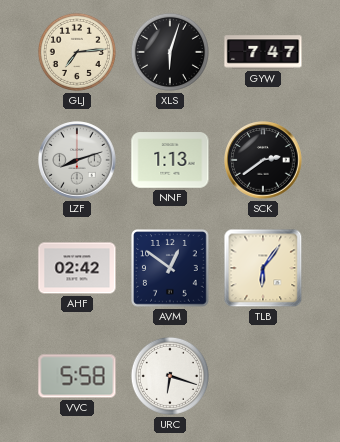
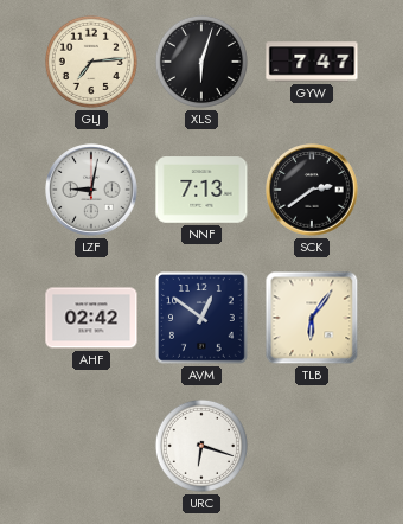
LZF: 8:12 -> 9:02 (91, 190)
NNF: 1:13 -> 7:13 (201, 190)
VVC: 5:58 -> none (77, 376)
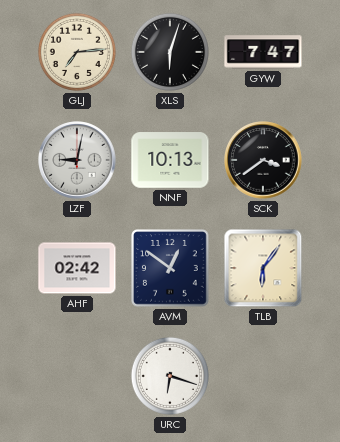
NNF: 7:13 -> 10:13 (170, 160)
SCK: 2:39 -> 3:39 (263, 160)
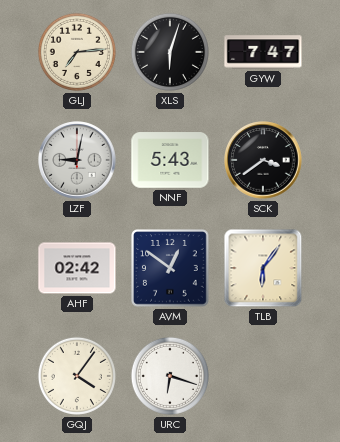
NNF: 10:13 -> 5:43 (170, 160)
GQJ: none -> 4:06 (77, 376)
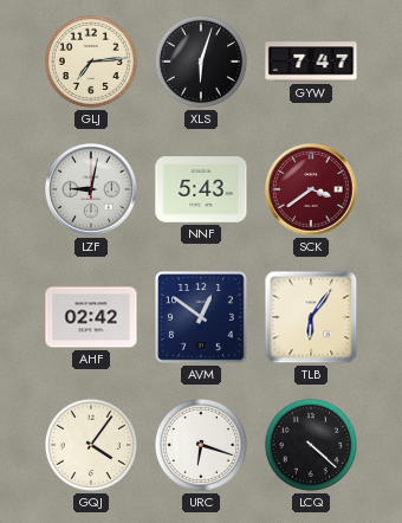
SCK dial: black -> burgundy (311, 189)
LCQ: none -> 4:22 (311, 445)
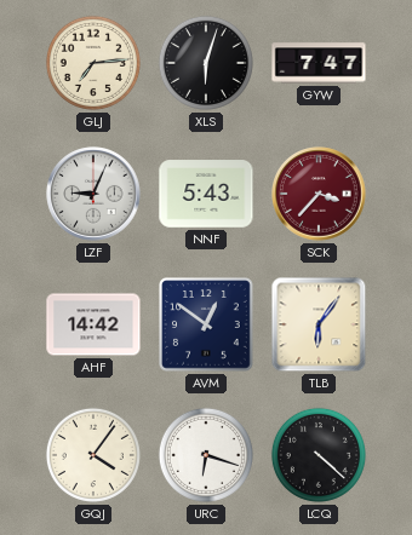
LZF: 9:02 -> 9:04 (93, 194)
SCK: 3:39 -> 3:37 (319, 194)
AHF: 02:42 -> 14:42 (93, 324)
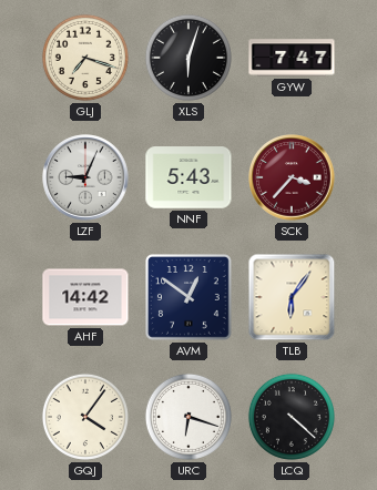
GLJ: 7:14 -> 7:18 (85, 58)
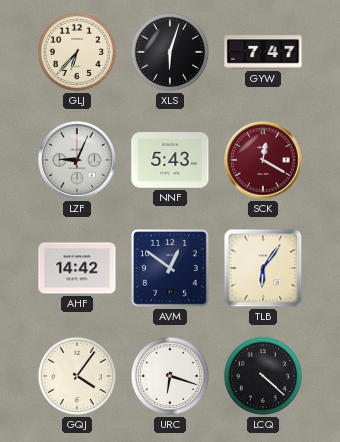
GLJ: 7:18 -> 6:37 (77, 52)
SCK: 3:37 -> 12:20 (263, 160)
